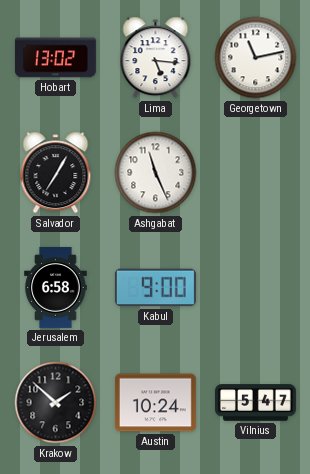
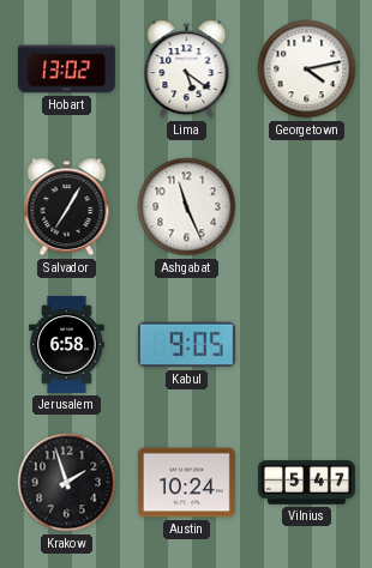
Lima: 5:16 -> 5:21 (187, 70)
Georgetown: 11:13 -> 4:13 (307, 70)
Kabul: 9:00 -> 9:05 (186, 345)
Krakow: 1:52 -> 1:57 (67, 483)
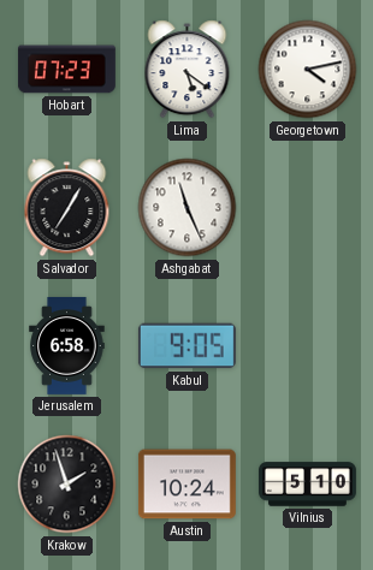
Hobart: 13:02 -> 07:23 (66, 70)
Vilnius: 5:47 -> 5:10 (308, 485)
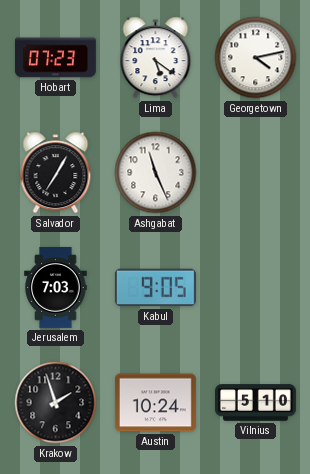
Jerusalem: 6:58 -> 7:03 (56, 287)
